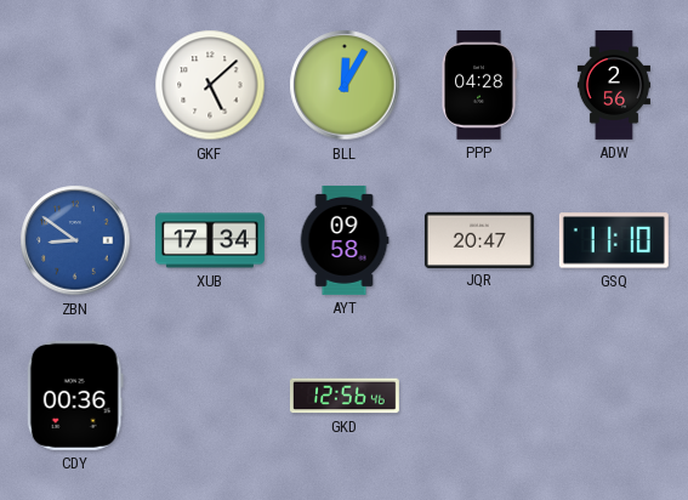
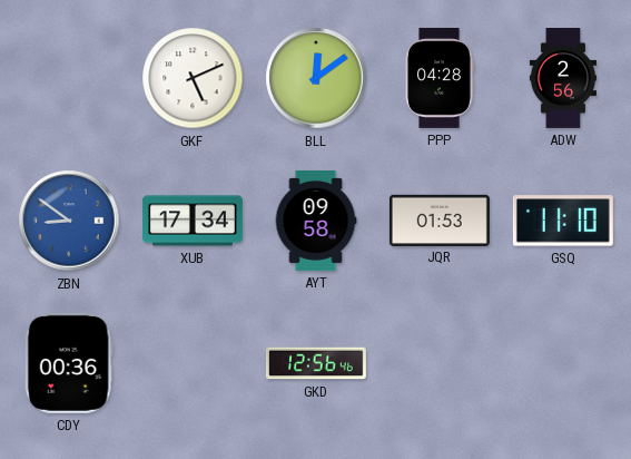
GKF: 5:08 -> 5:11 (193, 78)
BLL: 12:05 -> 12:09 (316, 78)
JQR: 20:47 -> 01:53 (440, 219)
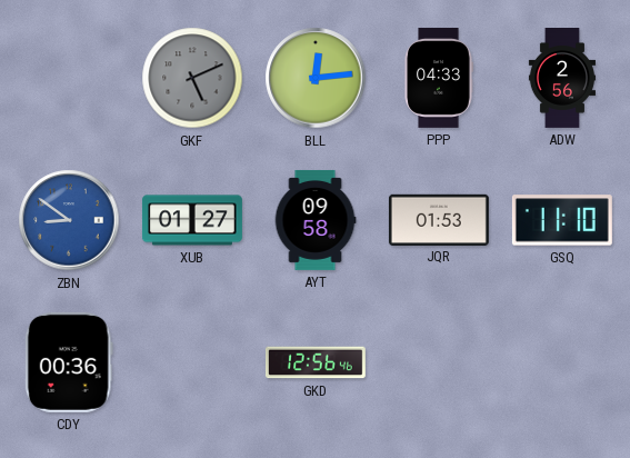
GKF dial: white -> grey (192, 78)
BLL: 12:09 -> 12:14 (316, 78)
PPP: 04:28 -> 04:33 (439, 78)
XUB: 17:34 -> 01:27 (192, 220)
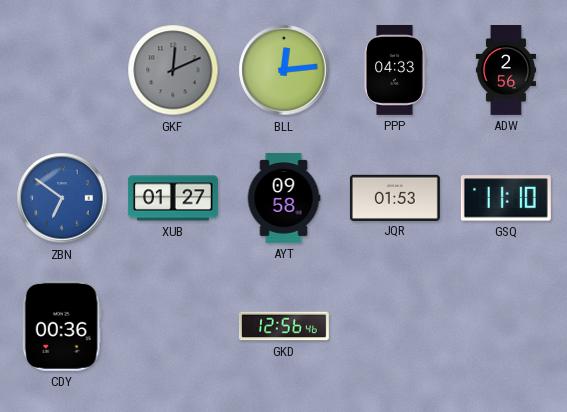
GKF: 5:11 -> 12:11 (173, 70)
ZBN: 8:51 -> 6:51 (62, 198)
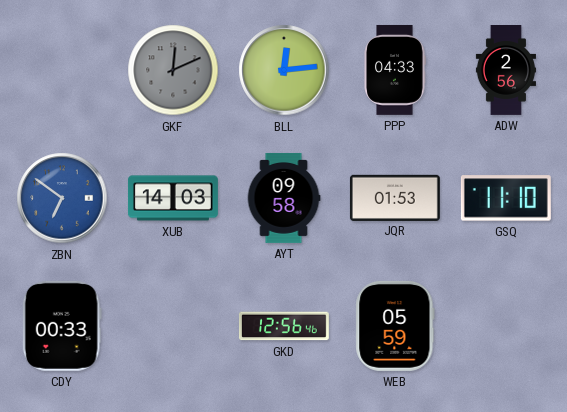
XUB: 01:27 -> 14:03 (173, 198)
CDY: 00:36 -> 00:33 (62, 326)
WEB: none -> 05:59 (395, 326)
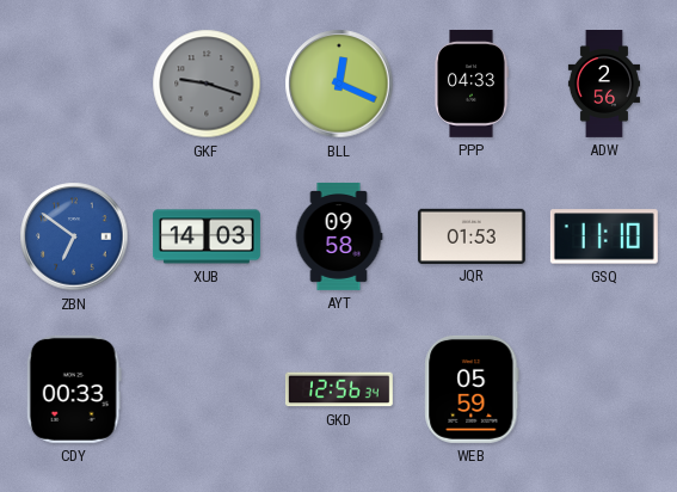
GKF: 12:11 -> 9:18 (207, 84)
BLL: 12:14 -> 12:19 (339, 84)
GKD: 12:56:46 -> 12:56:34 (339, 389)
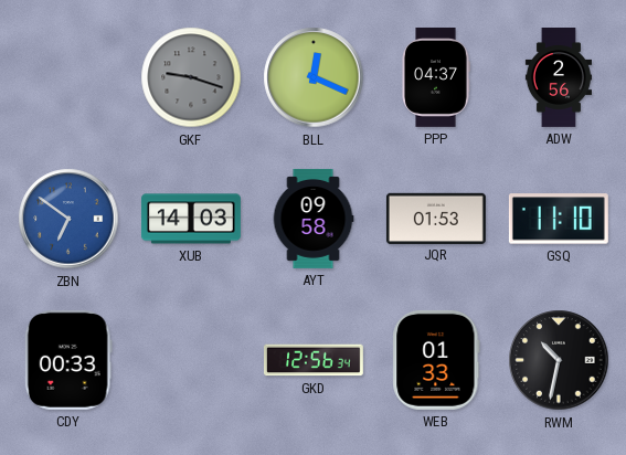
PPP: 04:33 -> 04:37 (436, 77)
WEB: 05:59 -> 01:33 (436, 360)
RWM: none -> 10:32 (559, 360)
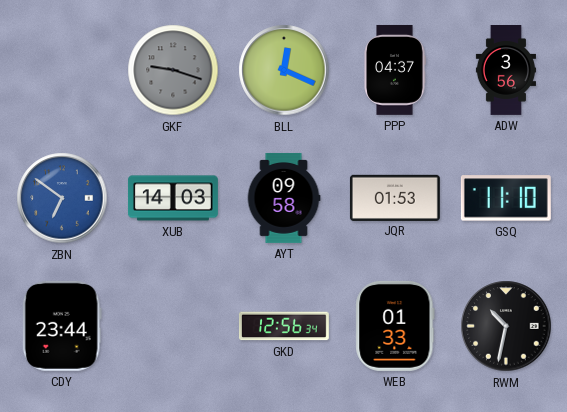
ADW: 2:56 -> 3:56 (505, 71)
CDY: 00:33 -> 23:44 (62, 326)
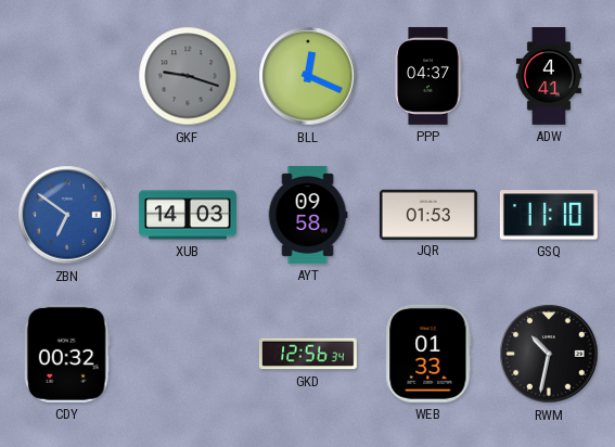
ADW: 3:56 -> 4:41 (548, 77)
CDY: 23:44 -> 00:32 (67, 354)
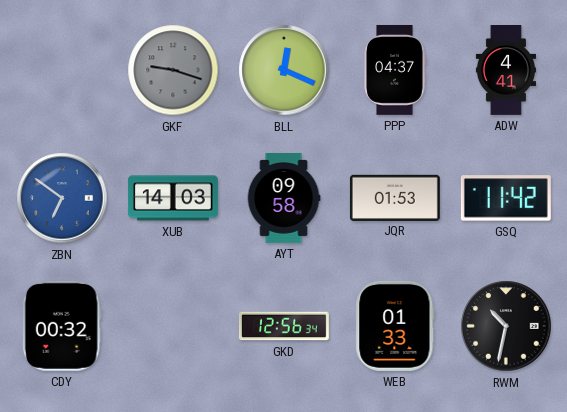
GSQ: 11:10 -> 11:42 (506, 198)
